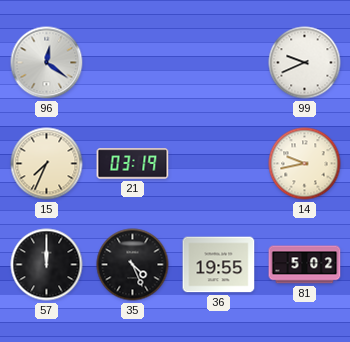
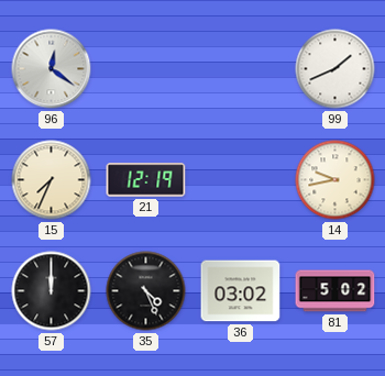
99: 9:41 -> 1:41 (335, 69)
21: 03:19 -> 12:19 (146, 180)
36: 19:55 -> 03:02 (241, 291)
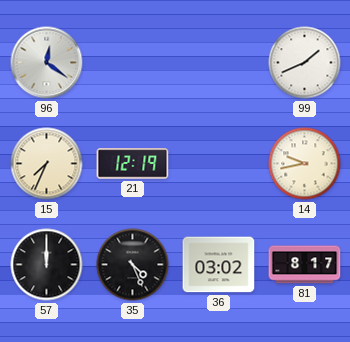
81: 5:02 -> 8:17 (305, 265)
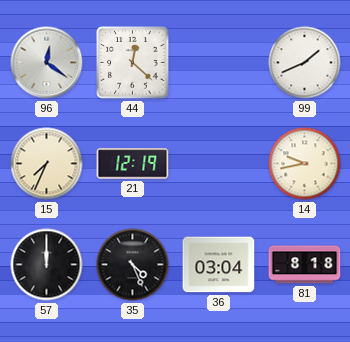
44: none -> 12:22 (133, 63)
36: 03:02 -> 03:04 (219, 265)
81: 8:17 -> 8:18 (305, 265)
